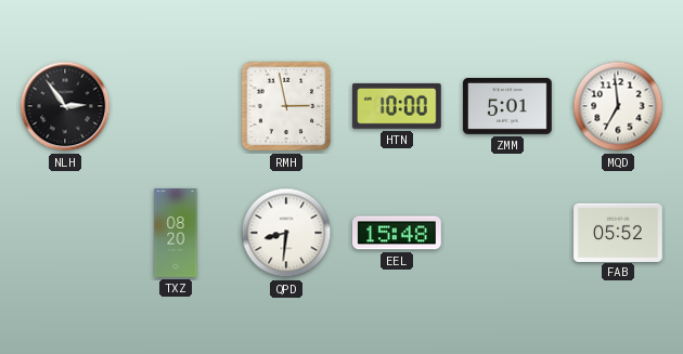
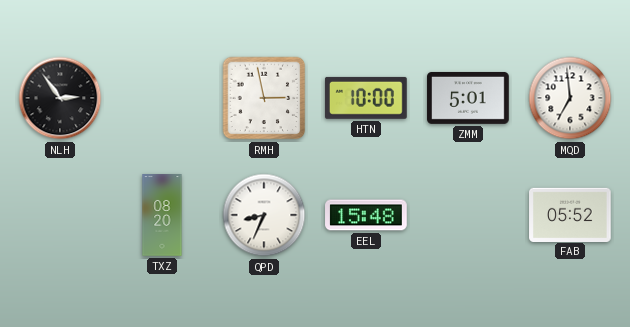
QPD: 8:31 -> 8:34 (264, 215)
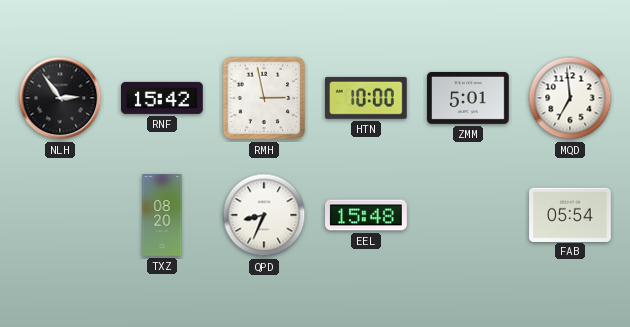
RNF: none -> 15:42 (163, 98)
FAB: 05:52 -> 05:54 (570, 214)
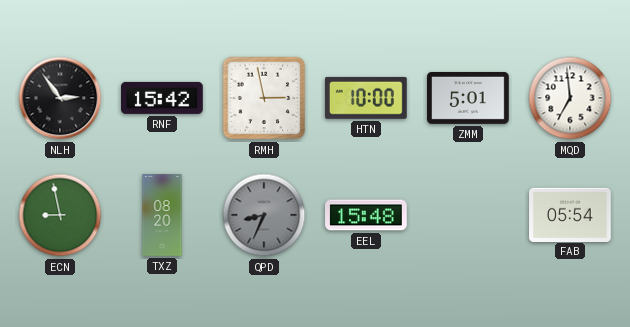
ECN: none -> 8:58 (60, 215)
QPD dial: white -> grey (264, 215)
